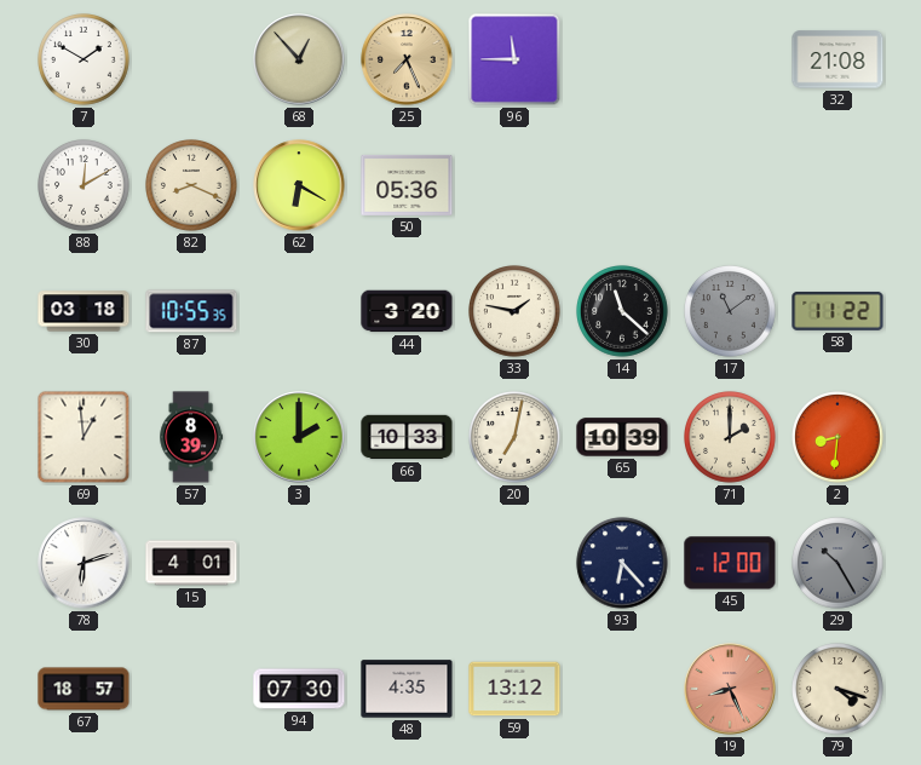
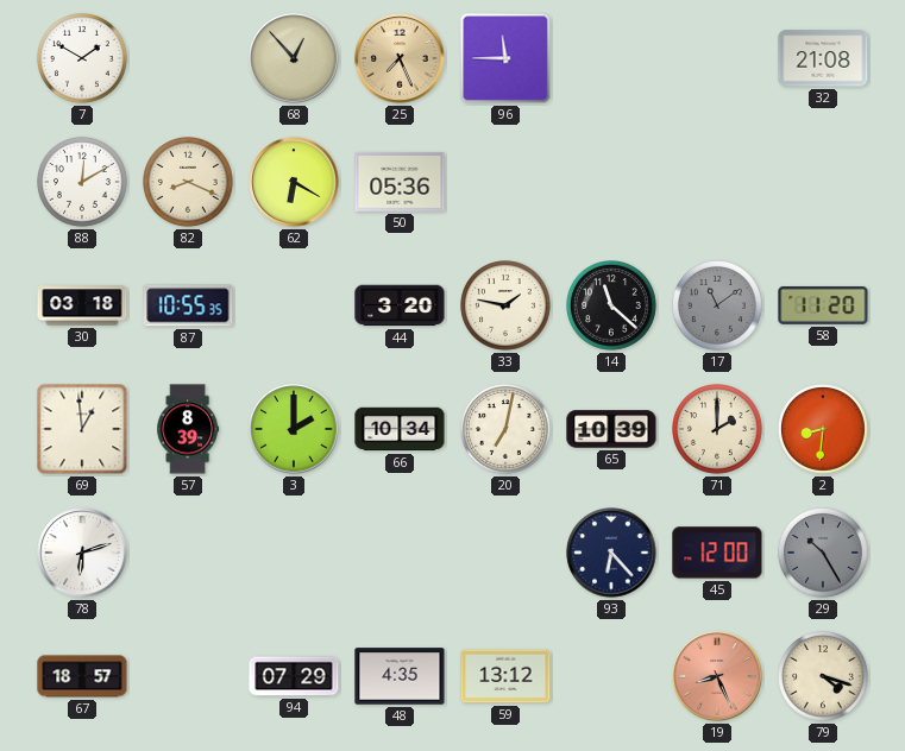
58: 11:22 -> 11:20 (823, 305)
66: 10:33 -> 10:34 (400, 429)
15: 4:01 -> none (191, 563)
94: 07:30 -> 07:29 (294, 676)
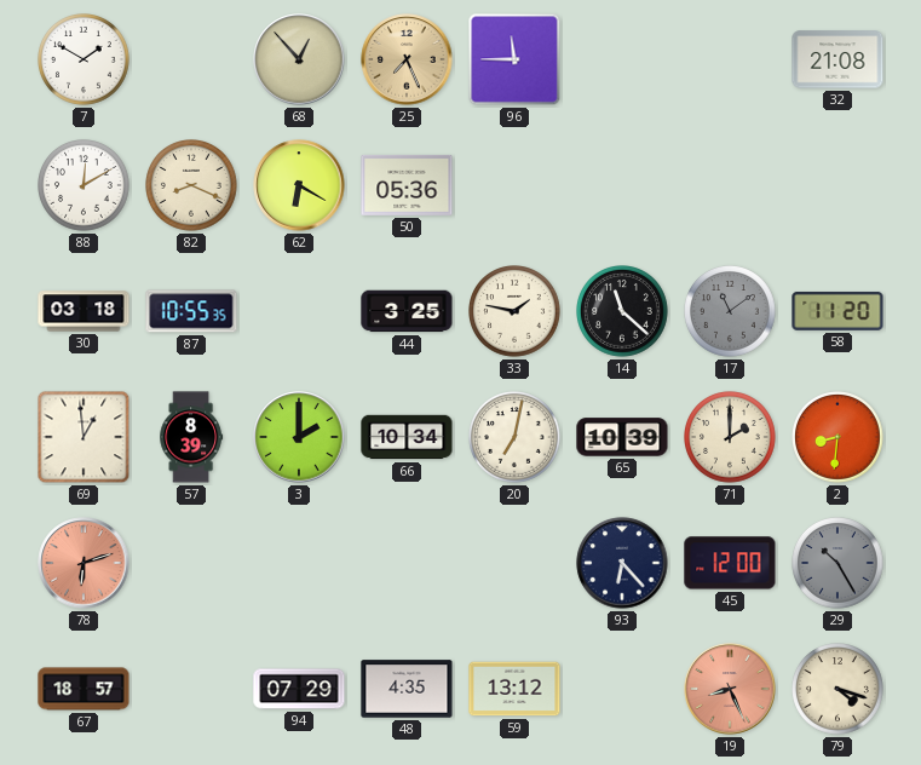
44: 3:20 -> 3:25 (407, 311)
78 dial: white -> salmon (84, 563)
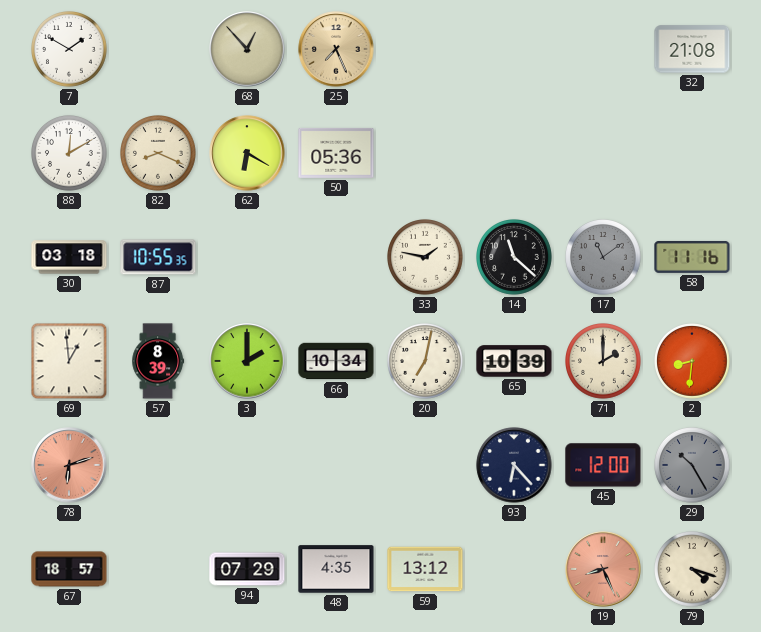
96: 11:45 -> none (514, 59)
44: 3:25 -> none (407, 311)
58: 11:20 -> 11:16 (692, 257)
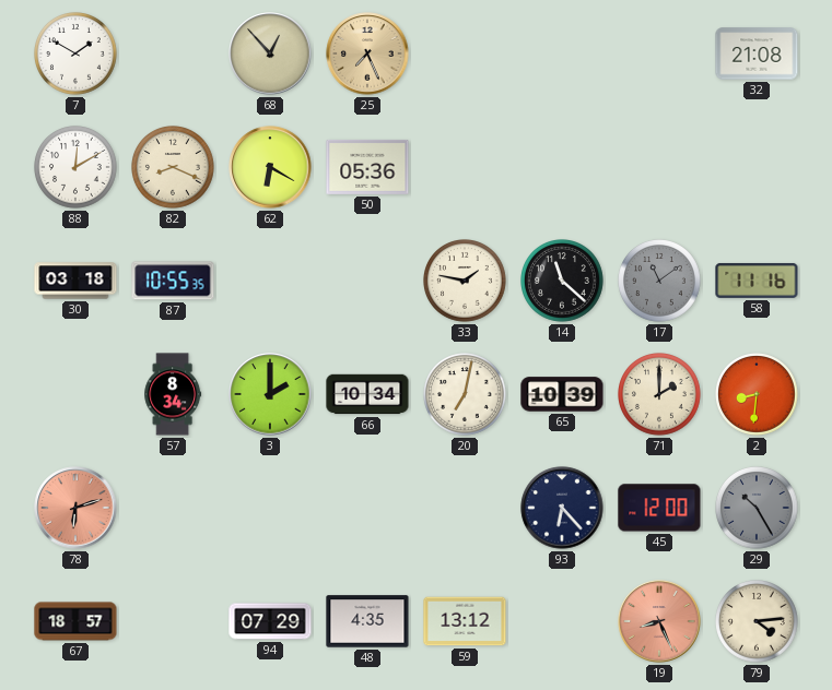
69: 12:59 -> none (69, 361)
57: 8:39 -> 8:34 (173, 394)
79: 4:18 -> 4:14 (758, 622)
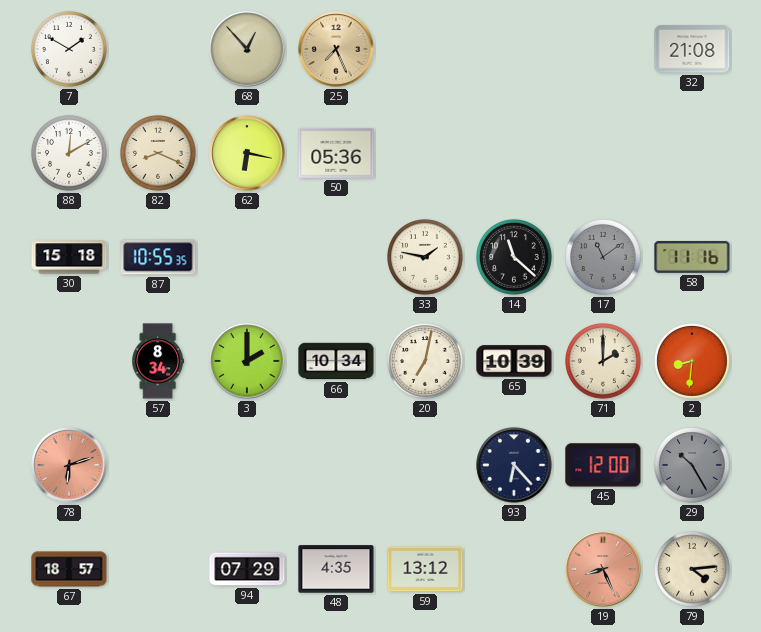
62: 6:20 -> 6:17 (247, 153)
30: 03:18 -> 15:18 (69, 257)
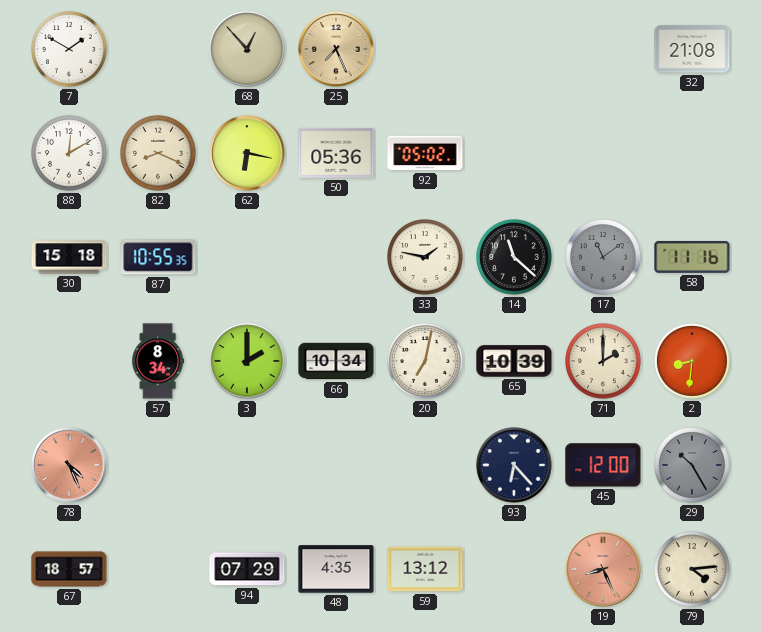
92: none -> 05:02 (425, 153)
78: 6:12 -> 4:26 (69, 465)
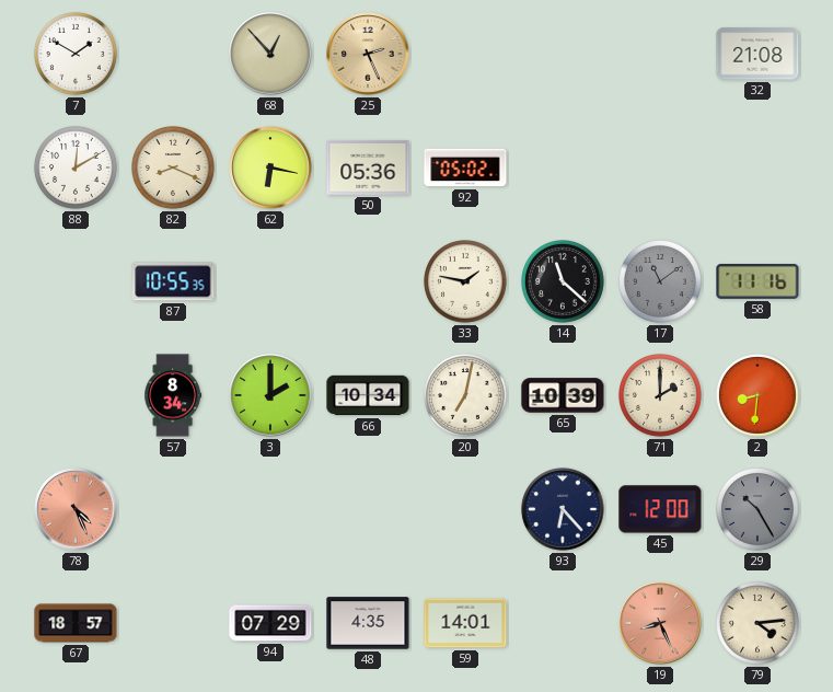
25: 7:26 -> 2:26 (368, 54)
30: 15:18 -> none (69, 257)
59: 13:12 -> 14:01 (465, 623)
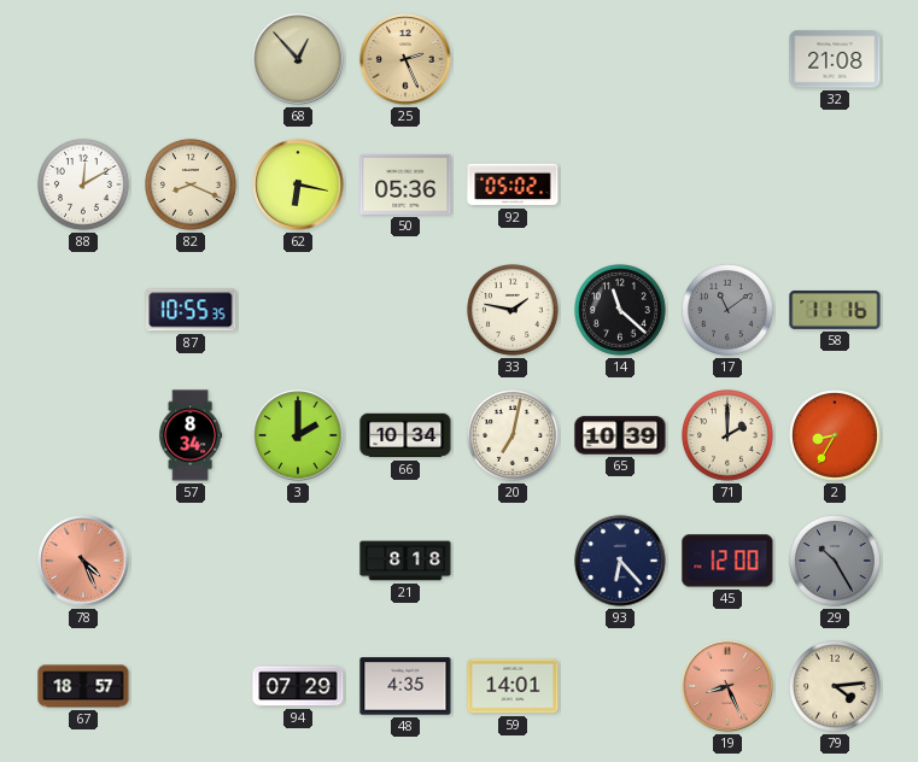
7: 1:50 -> none (77, 55)
2: 8:31 -> 8:35 (836, 436)
21: none -> 8:18 (405, 561)
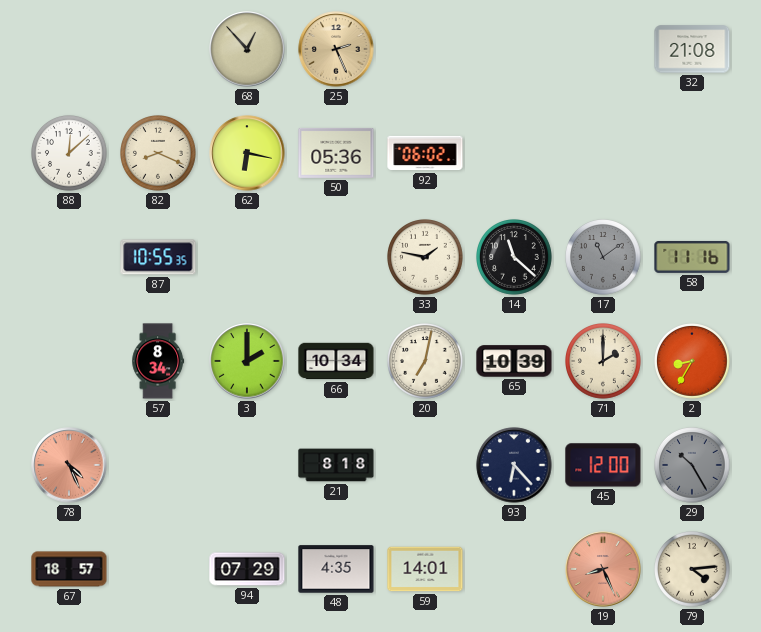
88: 12:10 -> 12:08 (70, 154)
92: 05:02 -> 06:02 (425, 153)
